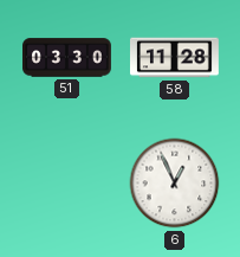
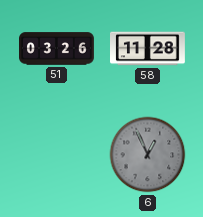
51: 03:30 -> 03:26 (57, 49)
6 dial: white -> grey (148, 155)
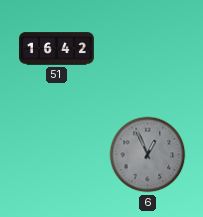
51: 03:26 -> 16:42 (57, 49)
58: 11:28 -> none (148, 49)
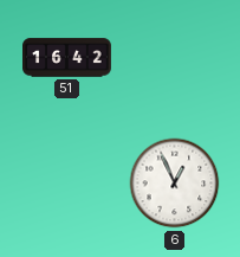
6 dial: grey -> white (175, 184)
